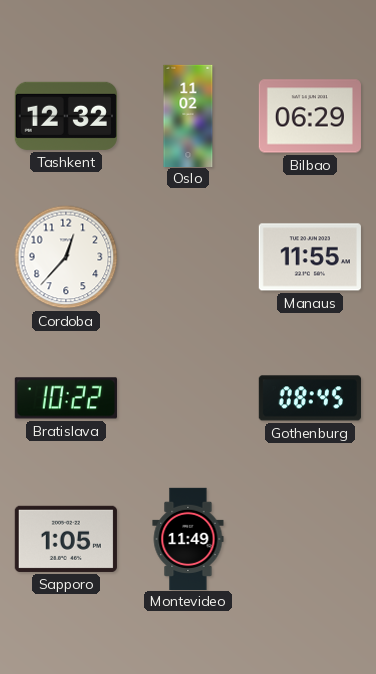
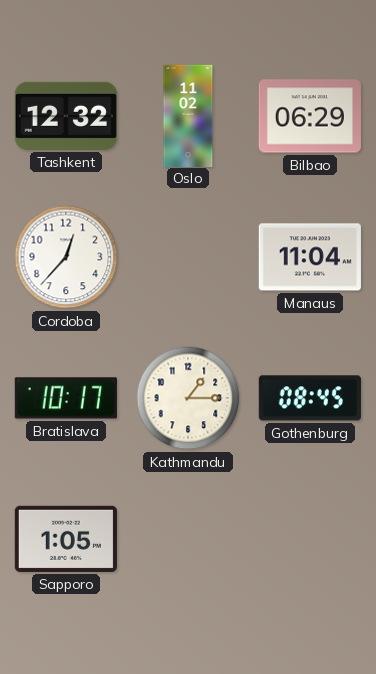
Manaus: 11:55 -> 11:04 (310, 257)
Bratislava: 10:22 -> 10:17 (66, 398)
Kathmandu: none -> 1:15 (188, 398)
Montevideo: 11:49 -> none (188, 538)
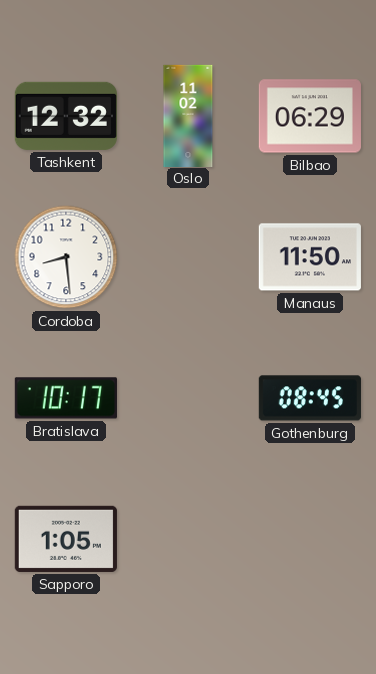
Cordoba: 12:37 -> 8:29 (66, 257)
Manaus: 11:04 -> 11:50 (310, 257)
Kathmandu: 1:15 -> none (188, 398)
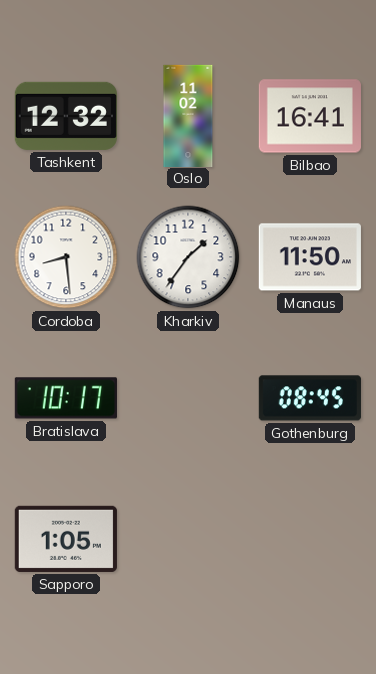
Bilbao: 06:29 -> 16:41 (310, 116)
Kharkiv: none -> 1:36 (188, 257)
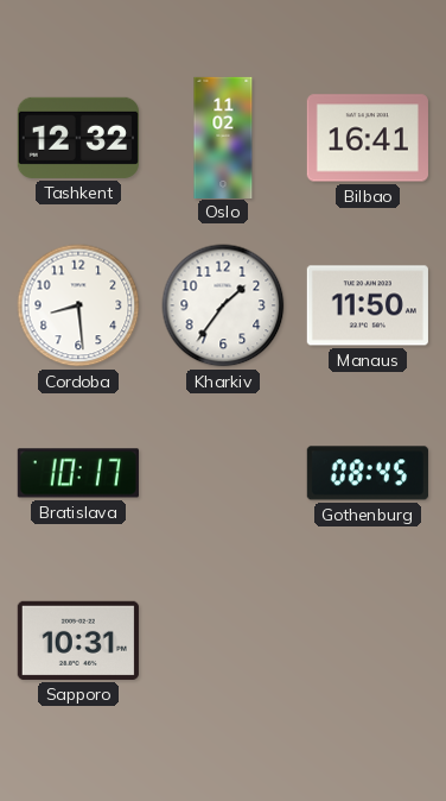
Sapporo: 1:05 -> 10:31 (78, 641)
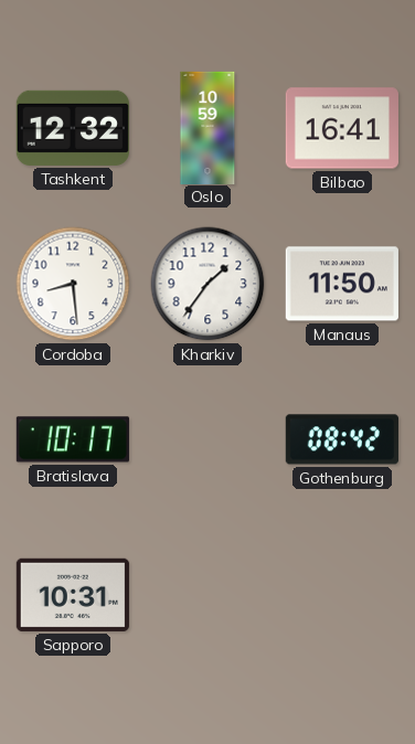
Oslo: 11:02 -> 10:59 (208, 127)
Gothenburg: 08:45 -> 08:42 (342, 439)
